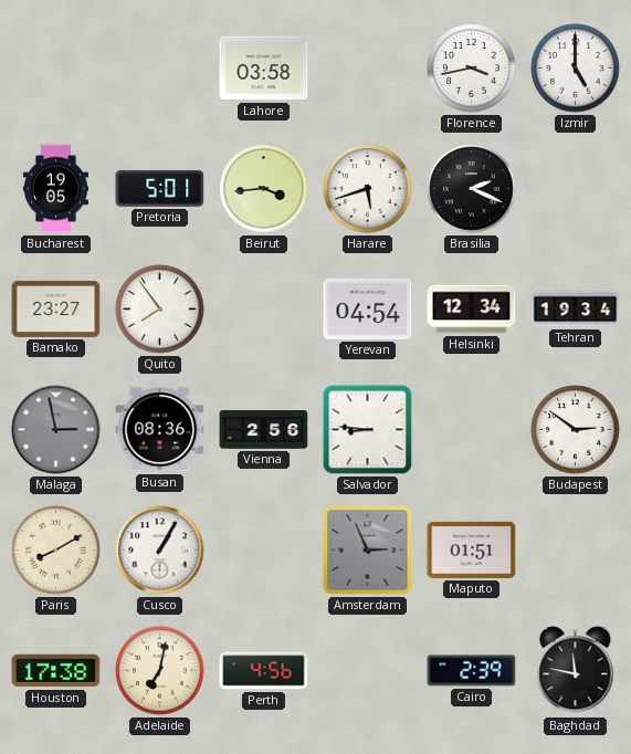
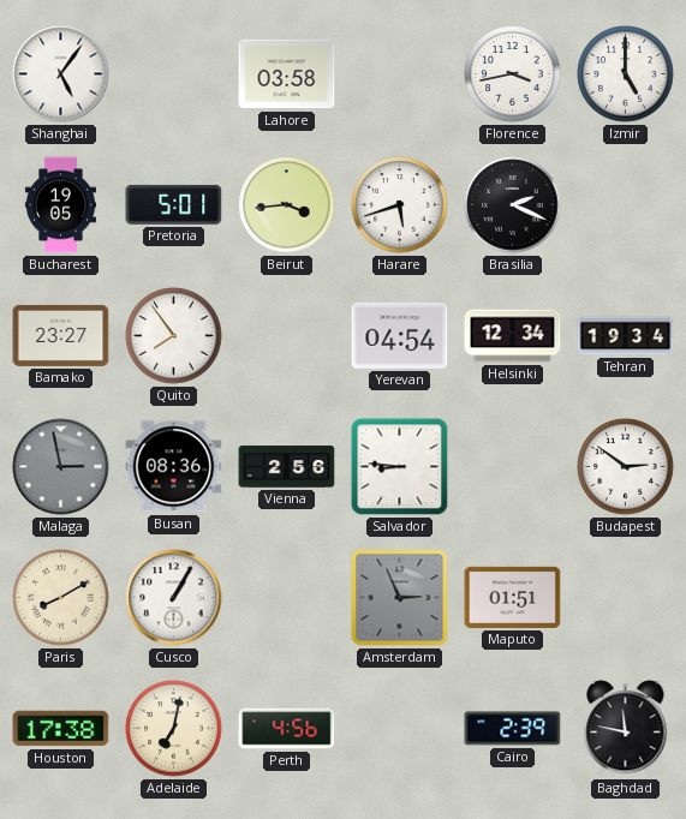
Shanghai: none -> 5:06 (61, 74)
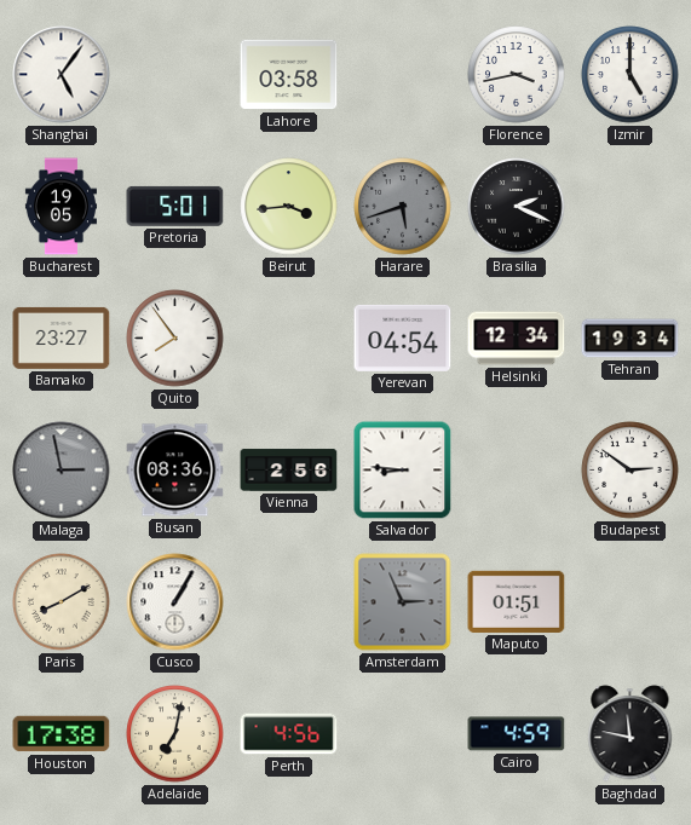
Harare dial: white -> grey (403, 207)
Cairo: 2:39 -> 4:59 (517, 734)
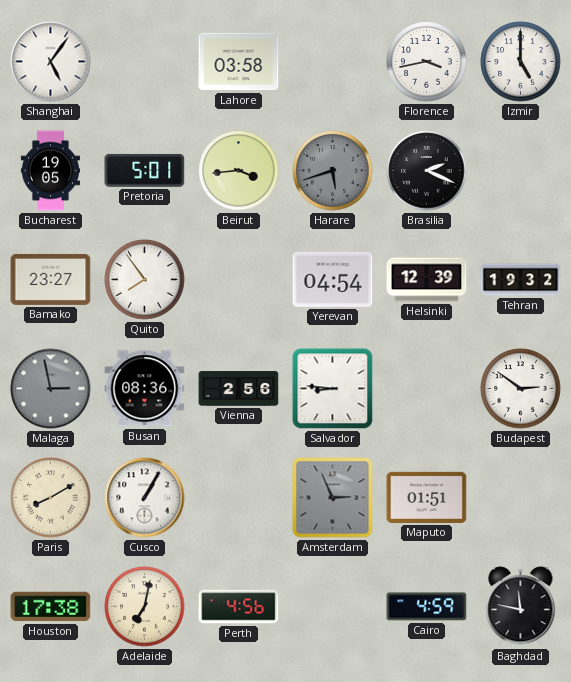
Helsinki: 12:34 -> 12:39 (427, 280)
Tehran: 19:34 -> 19:32 (521, 280)
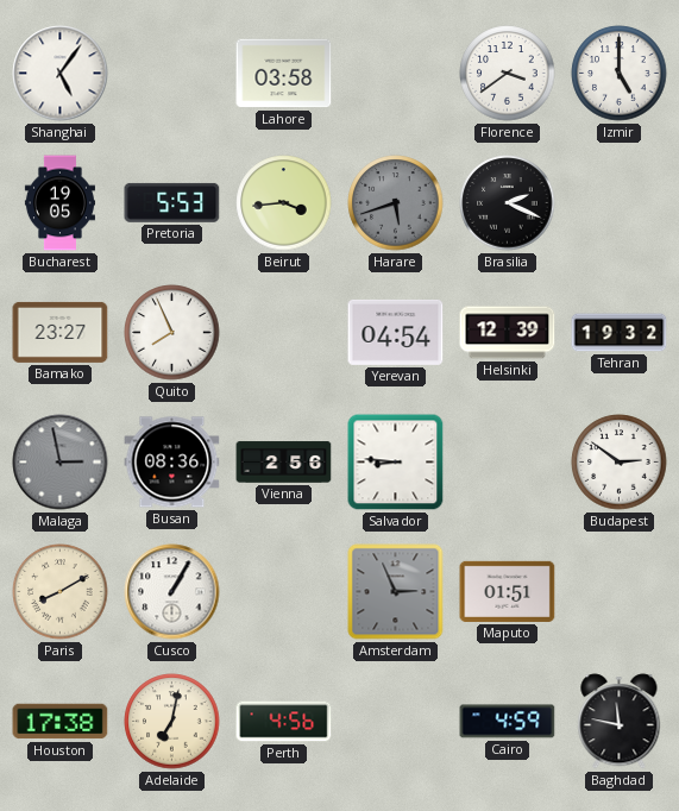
Florence: 3:43 -> 3:39 (508, 74)
Pretoria: 5:01 -> 5:53 (172, 202)
Quito: 7:54 -> 7:56 (172, 333)
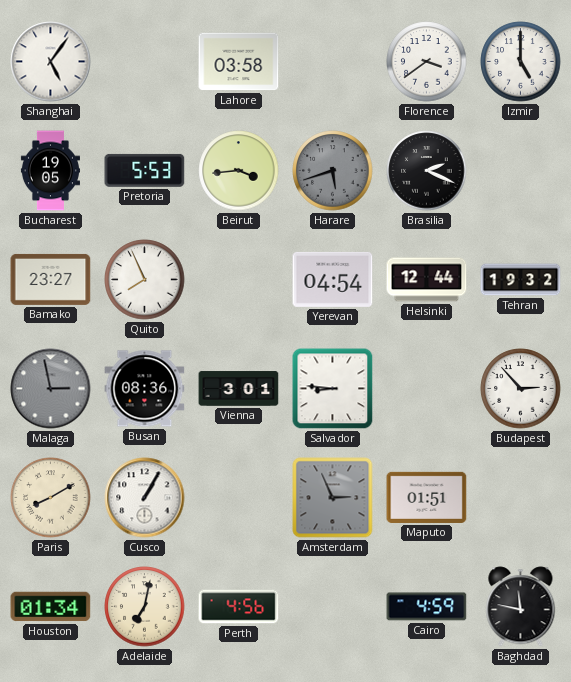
Helsinki: 12:39 -> 12:44 (427, 280)
Vienna: 2:56 -> 3:01 (239, 389)
Budapest: 2:51 -> 2:53 (521, 389)
Houston: 17:38 -> 01:34 (51, 607)
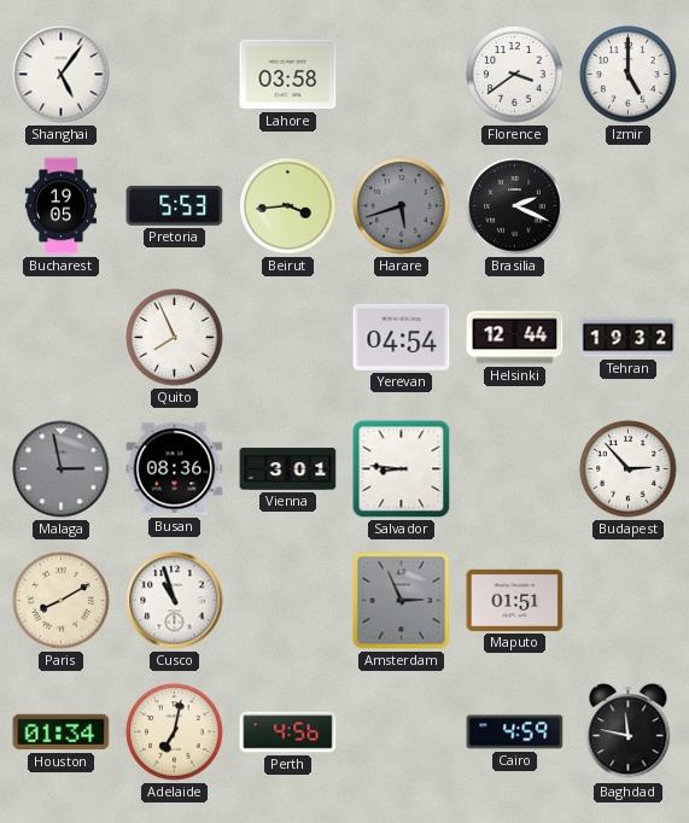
Bamako: 23:27 -> none (51, 279)
Cusco: 1:05 -> 10:57 (175, 601)
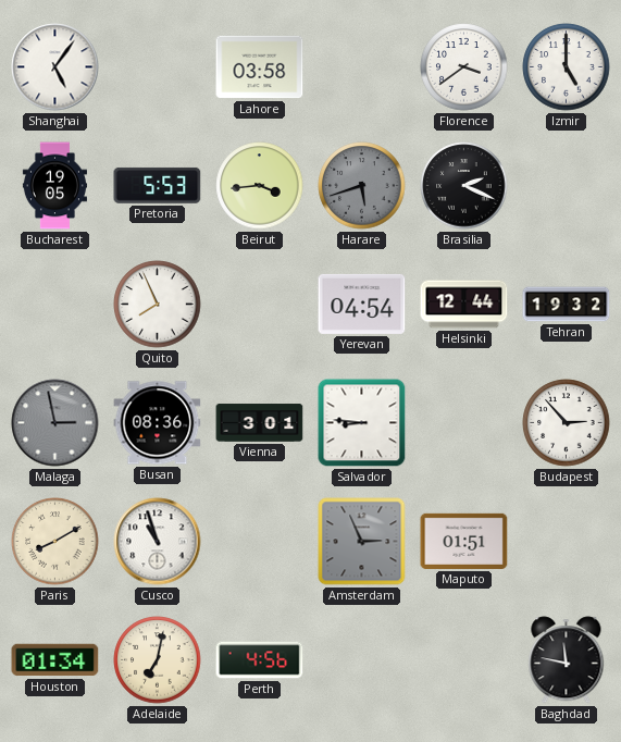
Cairo: 4:59 -> none (515, 732)
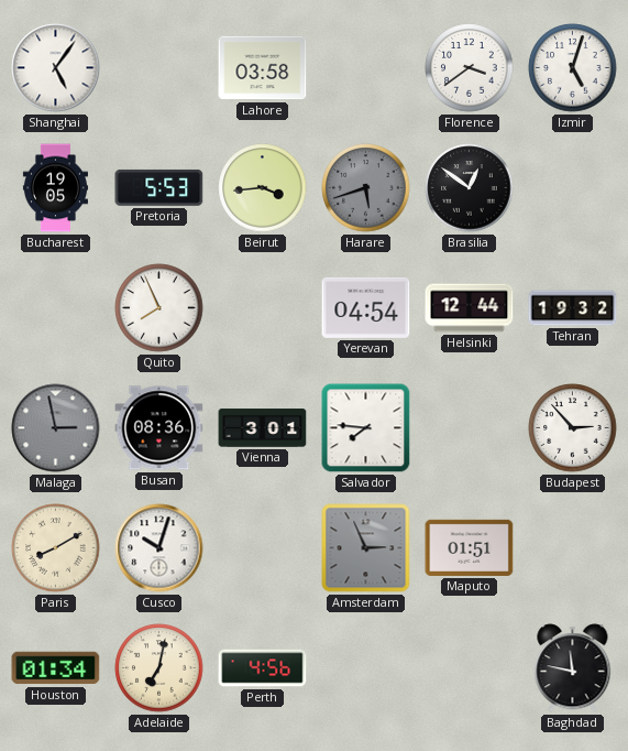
Izmir: 5:00 -> 5:03 (573, 68)
Brasilia: 2:19 -> 12:51 (470, 188)
Salvador: 8:46 -> 7:46 (366, 428)
Cusco: 10:57 -> 10:03 (159, 548)
